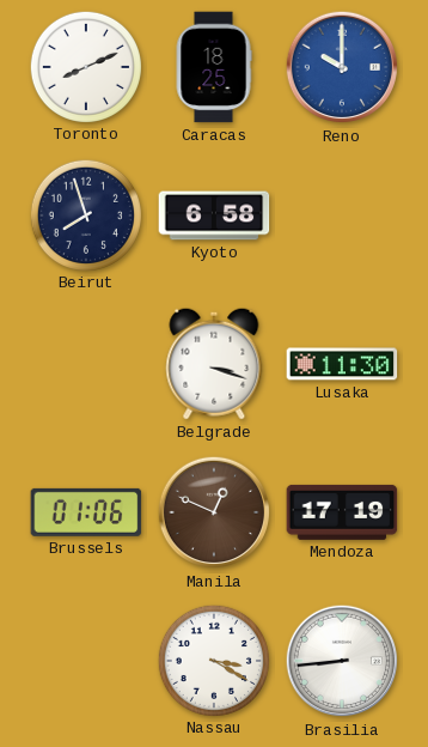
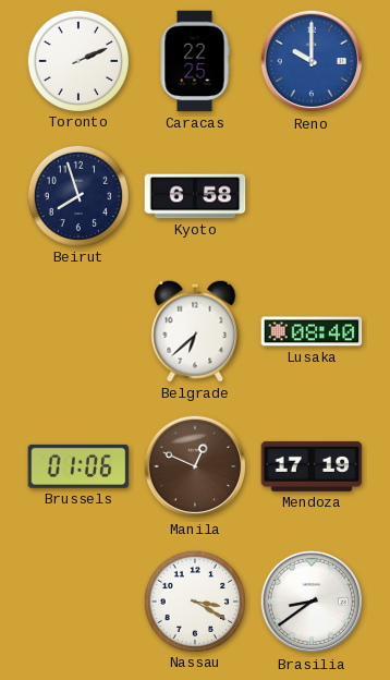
Toronto: 8:11 -> 2:11 (77, 60)
Caracas: 18:25 -> 22:25 (195, 61)
Belgrade: 3:18 -> 6:38 (195, 331)
Lusaka: 11:30 -> 08:40 (312, 331)
Brasilia: 8:44 -> 8:39 (312, 602)
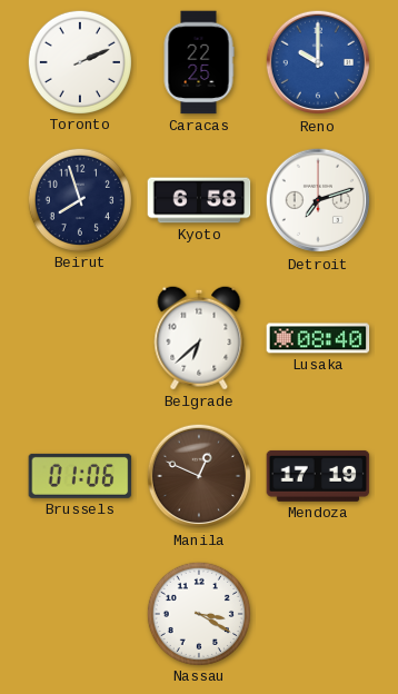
Detroit: none -> 7:12 (318, 200)
Brasilia: 8:39 -> none (312, 602)
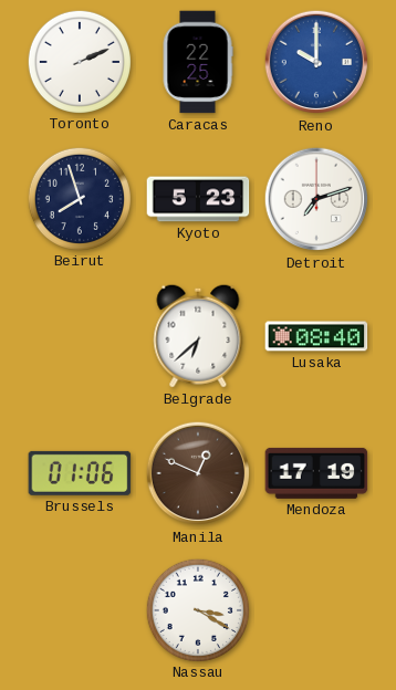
Kyoto: 6:58 -> 5:23 (198, 199)
